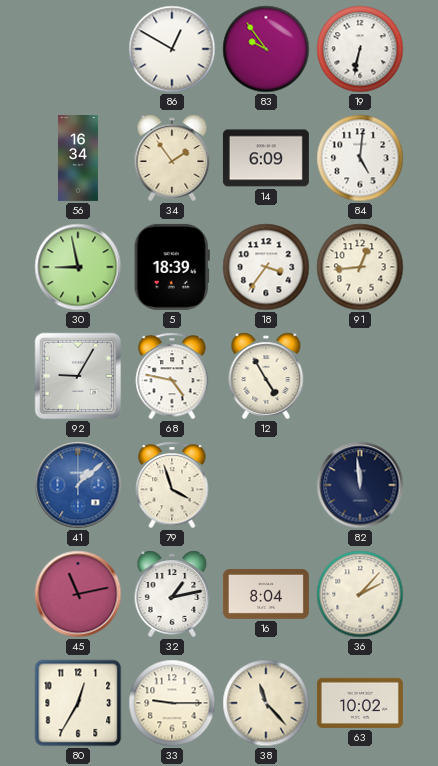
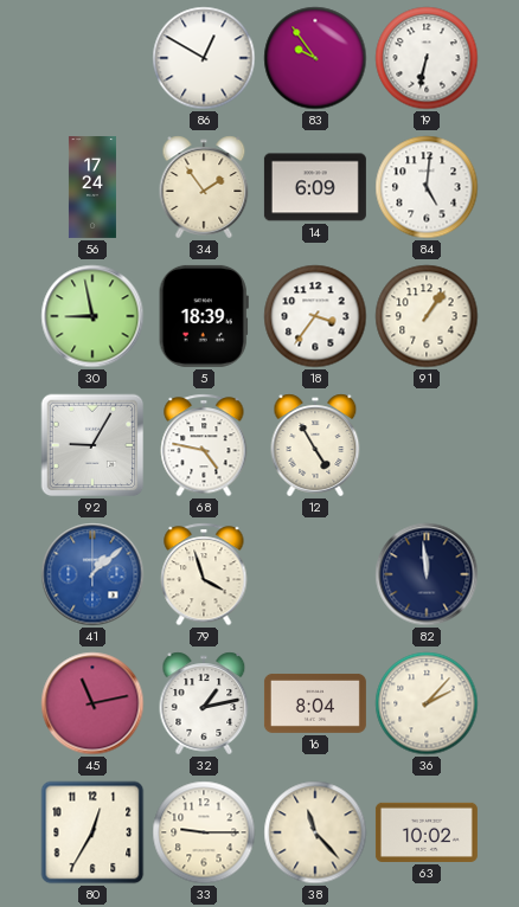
56: 16:34 -> 17:24 (92, 187)
91: 12:44 -> 1:06 (427, 316)
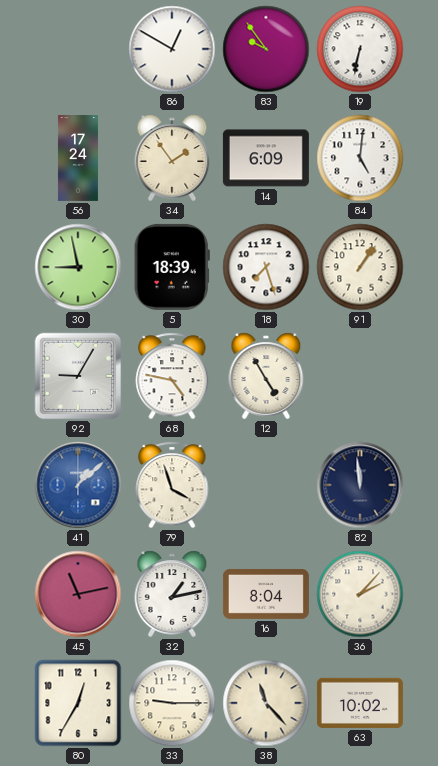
18: 3:36 -> 7:27 (266, 267)
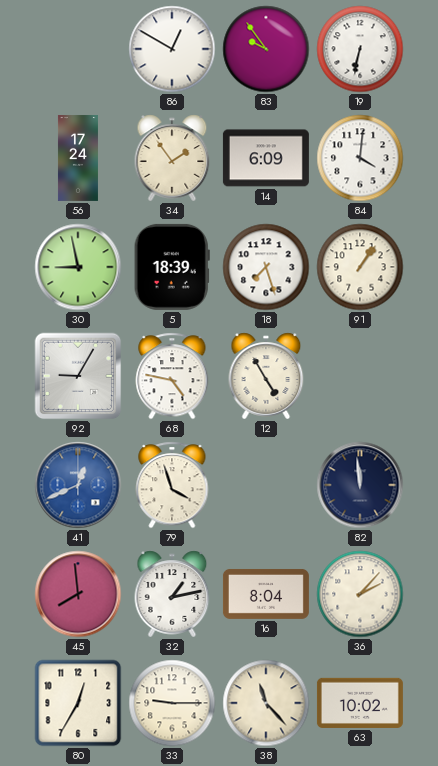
84: 5:01 -> 4:01 (360, 158)
41: 1:08 -> 12:41 (78, 485)
45: 11:13 -> 7:59 (78, 594)
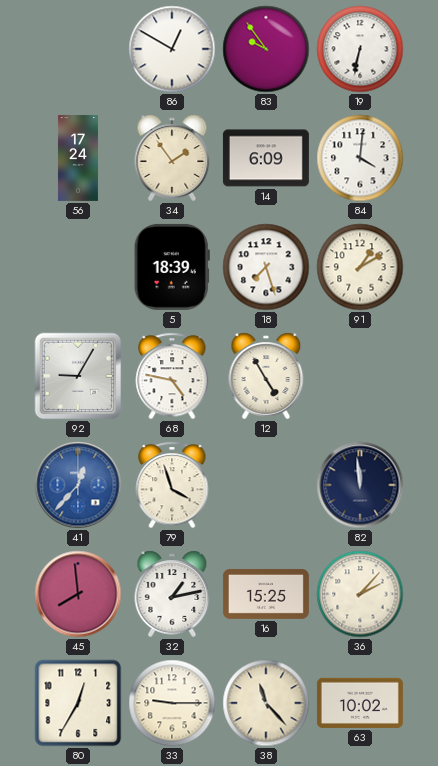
30: 8:58 -> none (78, 267)
91: 1:06 -> 1:10 (360, 267)
41: 12:41 -> 12:37 (78, 485)
16: 8:04 -> 15:25 (266, 594)
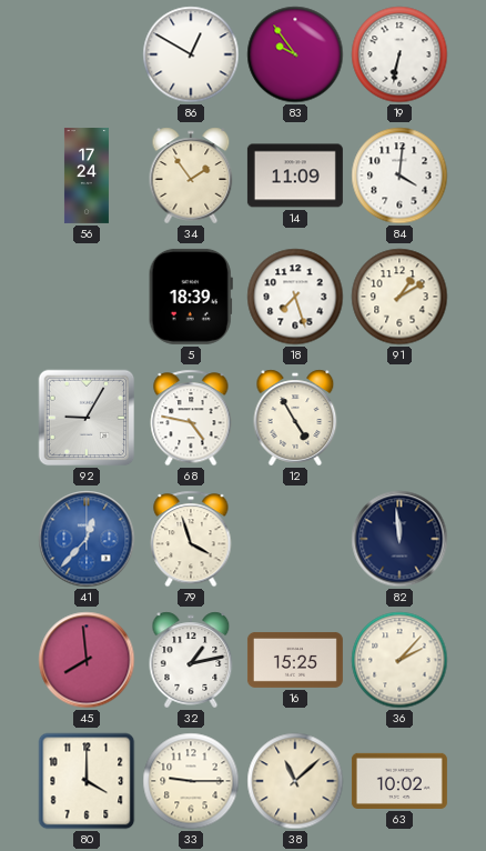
14: 6:09 -> 11:09 (295, 176)
80: 12:35 -> 4:00 (87, 781)
38: 11:23 -> 11:08 (295, 781)
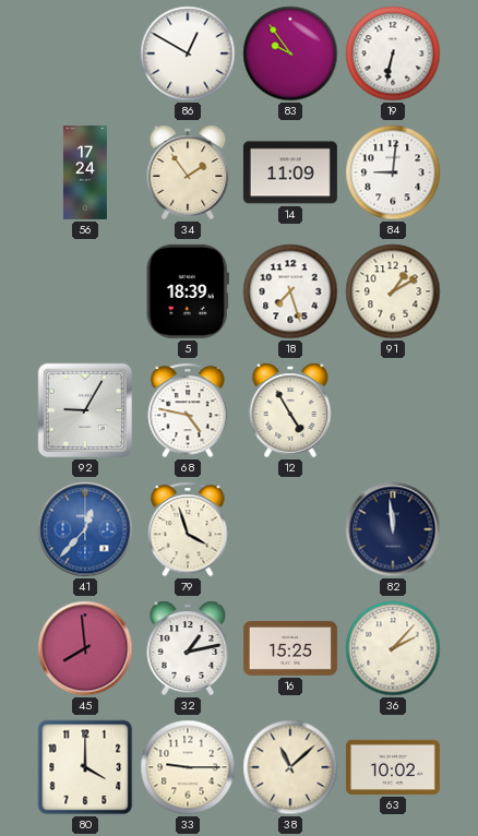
84: 4:01 -> 9:01 (393, 172)
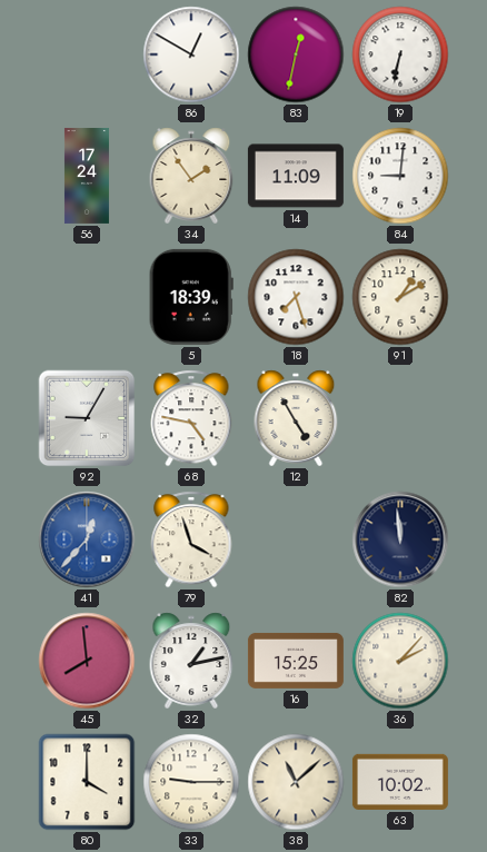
83: 9:54 -> 12:32 (296, 55)
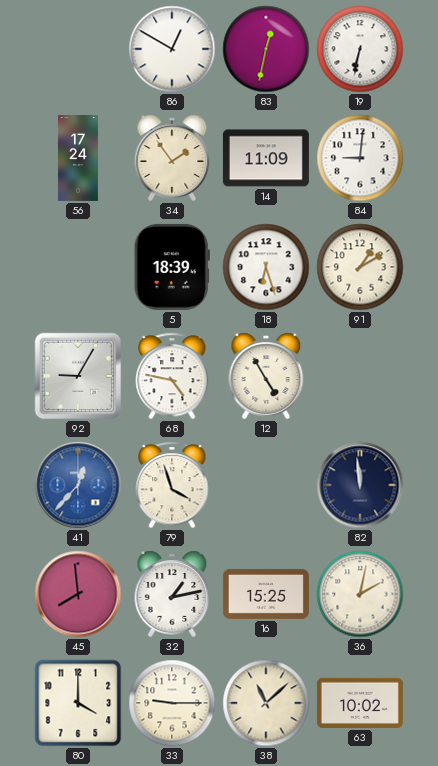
18: 7:27 -> 6:27 (266, 267)
36: 2:07 -> 2:02 (360, 594)
